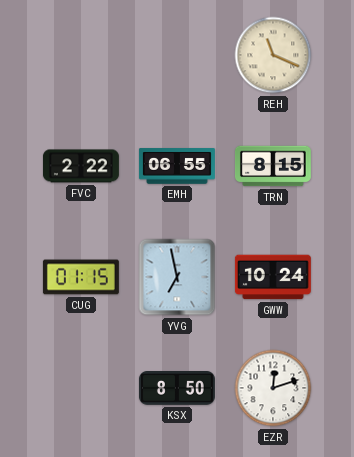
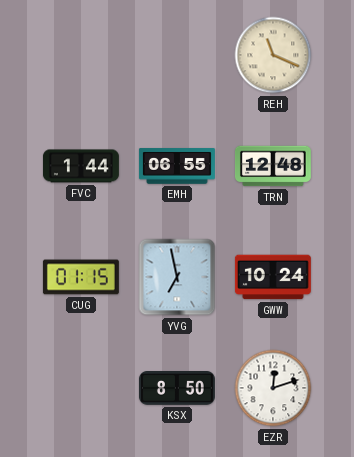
FVC: 2:22 -> 1:44 (81, 166)
TRN: 8:15 -> 12:48 (273, 166)
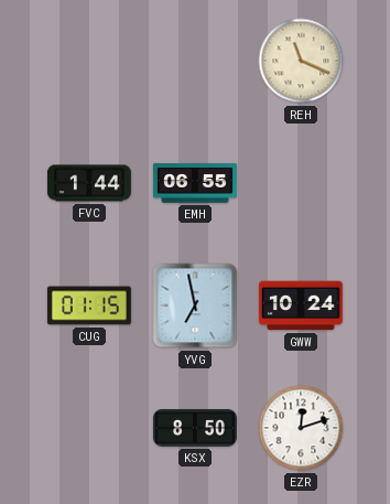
TRN: 12:48 -> none (273, 166)
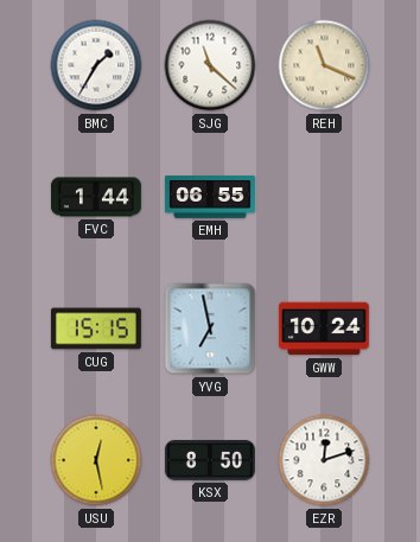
BMC: none -> 1:35 (96, 65)
SJG: none -> 11:22 (210, 65)
CUG: 01:15 -> 15:15 (96, 329)
USU: none -> 12:28 (96, 460)
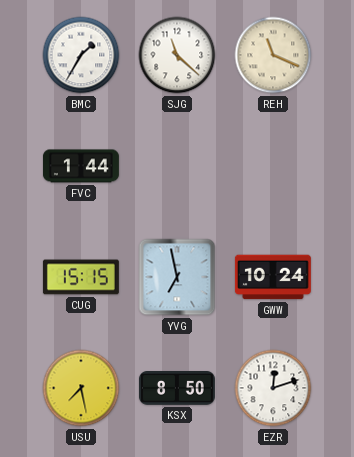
EMH: 06:55 -> none (210, 197)
USU: 12:28 -> 7:28 (81, 388)
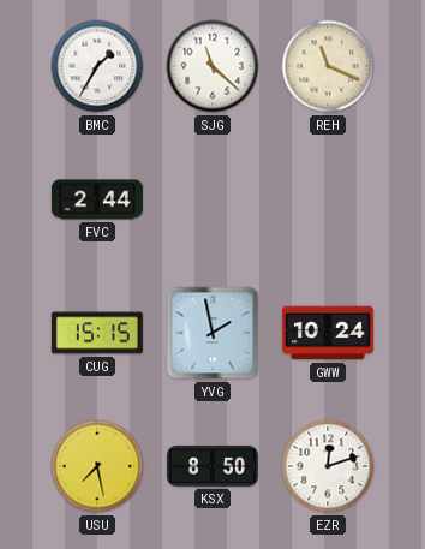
FVC: 1:44 -> 2:44 (97, 199)
YVG: 6:58 -> 1:58 (212, 333)
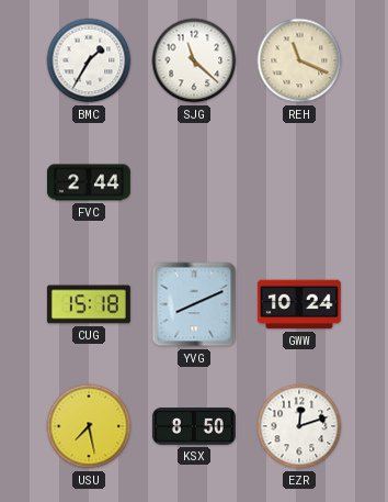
CUG: 15:15 -> 15:18 (89, 304)
YVG: 1:58 -> 8:11 (194, 304)
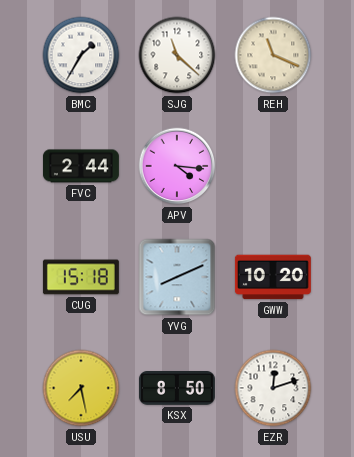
APV: none -> 4:16 (177, 166)
GWW: 10:24 -> 10:20 (273, 277)
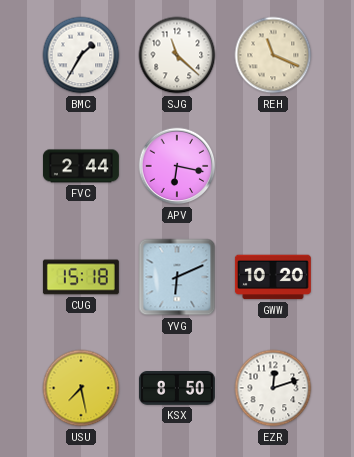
APV: 4:16 -> 6:17 (177, 166)
YVG: 8:11 -> 6:11 (177, 277)
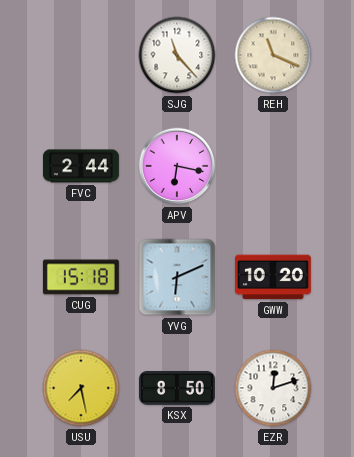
BMC: 1:35 -> none (81, 55)
SJG: 11:22 -> 11:23 (177, 55)
